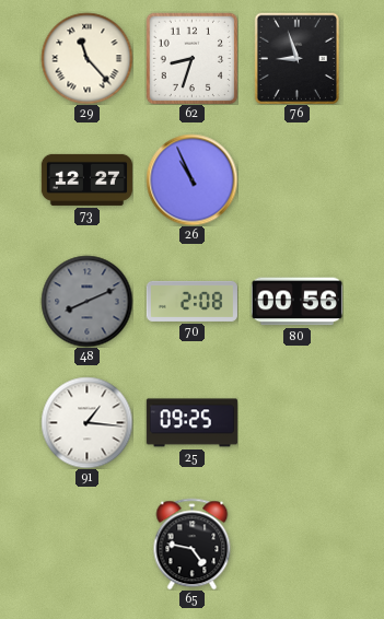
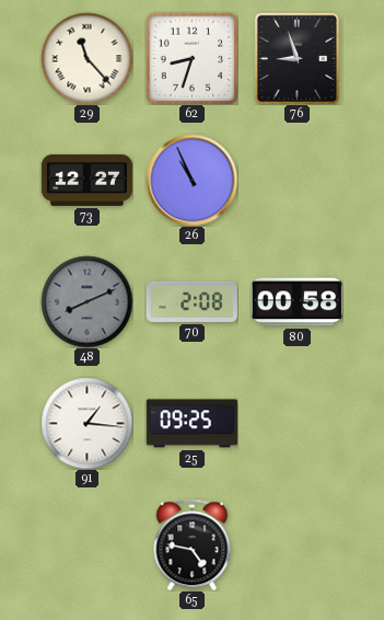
80: 00:56 -> 00:58 (296, 302)
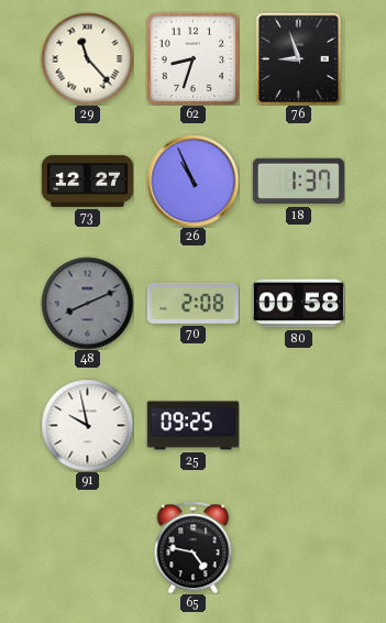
18: none -> 1:37 (298, 182)
91: 1:16 -> 9:58 (87, 425)
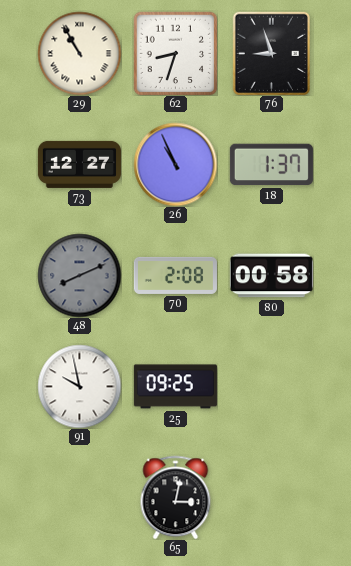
29: 11:23 -> 10:55 (79, 53)
65: 4:47 -> 3:02 (176, 497)
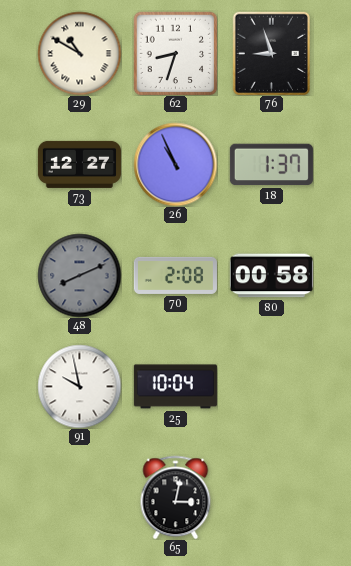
29: 10:55 -> 10:50 (79, 53)
25: 09:25 -> 10:04 (175, 387)
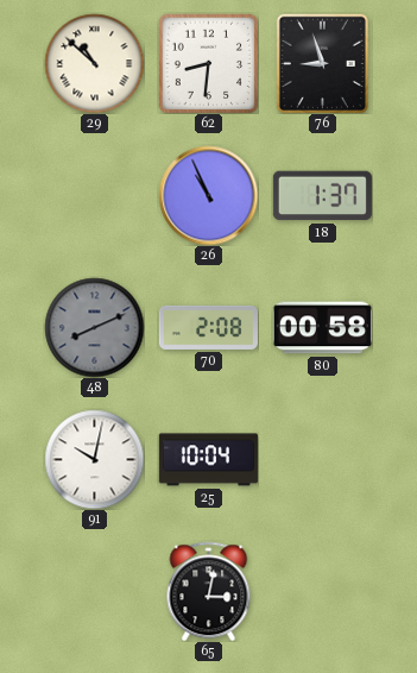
29: 10:50 -> 10:52 (94, 63)
62: 8:33 -> 8:31 (208, 63)
73: 12:27 -> none (79, 164)
91: 9:58 -> 10:02 (94, 459)
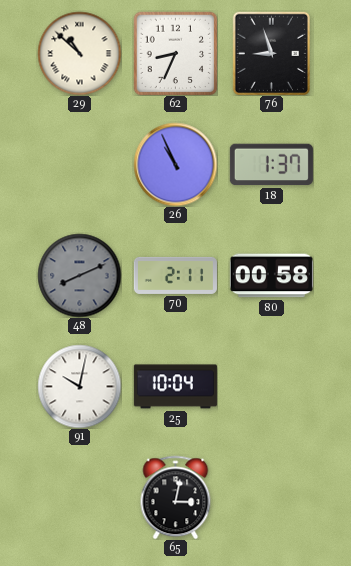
62: 8:31 -> 8:34 (175, 53)
70: 2:08 -> 2:11 (175, 275)
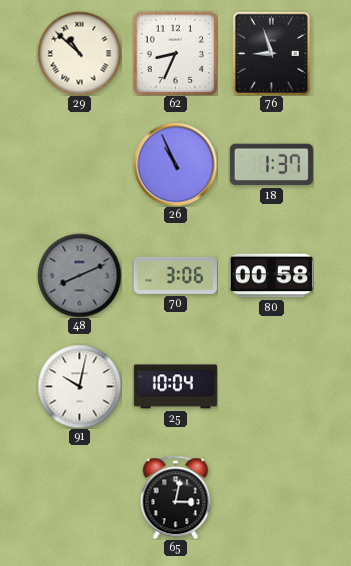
70: 2:11 -> 3:06 (175, 275)
